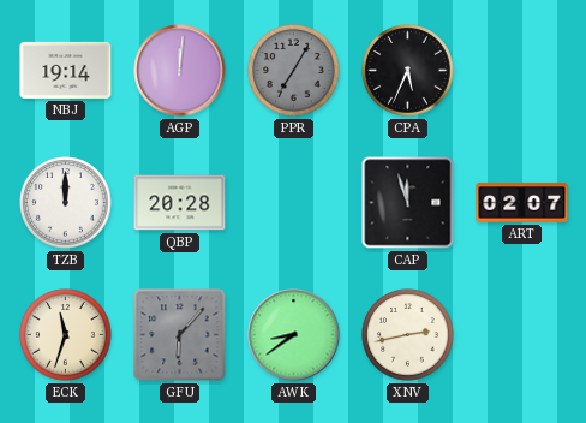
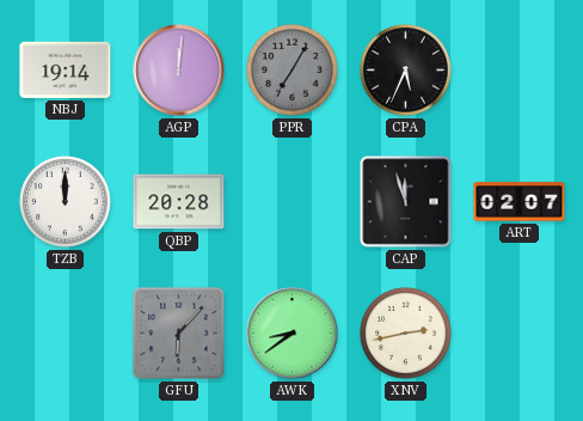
ECK: 11:33 -> none (66, 335)
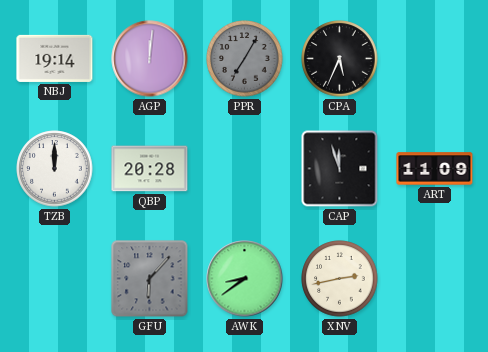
ART: 02:07 -> 11:09 (435, 169)
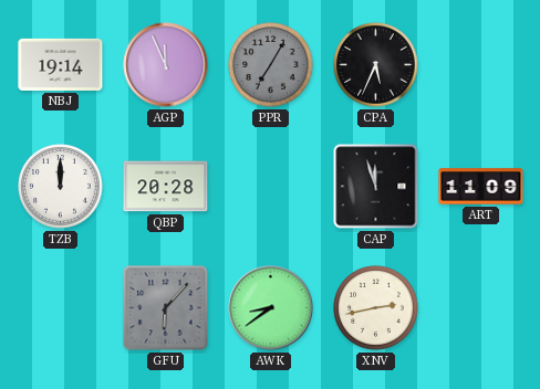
AGP: 12:01 -> 11:56 (166, 65)
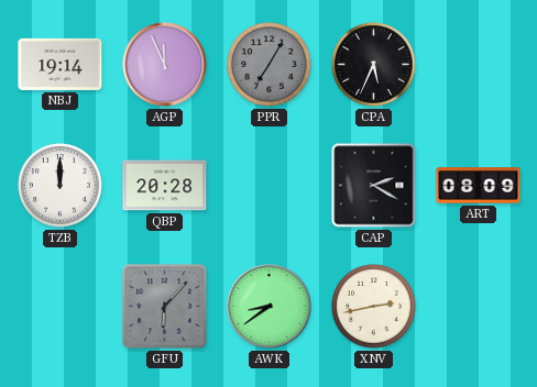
CAP: 11:57 -> 2:20 (374, 186)
ART: 11:09 -> 08:09 (479, 186)
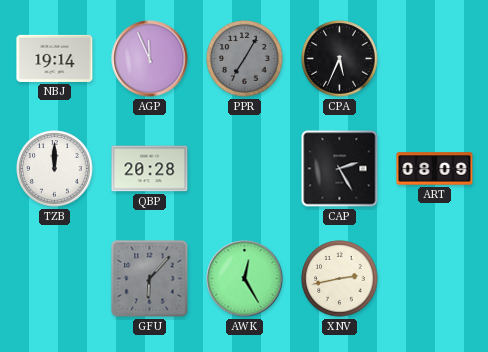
CAP: 2:20 -> 2:25 (340, 169)
AWK: 8:39 -> 12:25 (245, 279)
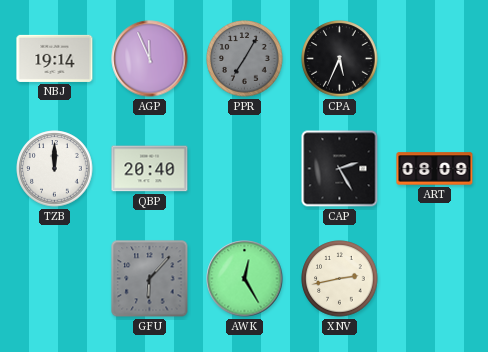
QBP: 20:28 -> 20:40 (150, 169)
